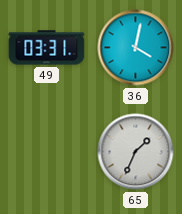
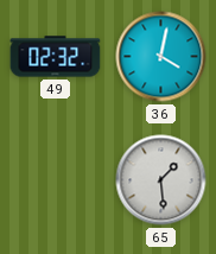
49: 03:31 -> 02:32 (56, 57)
65: 1:34 -> 1:29 (161, 180)
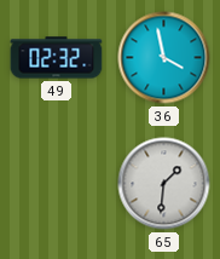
36: 4:02 -> 3:58 (164, 58)
65: 1:29 -> 1:31 (164, 184)
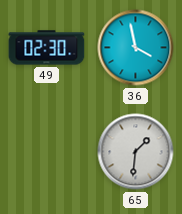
49: 02:32 -> 02:30 (47, 48)
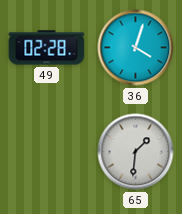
49: 02:30 -> 02:28 (47, 48)
36: 3:58 -> 4:03 (136, 48)
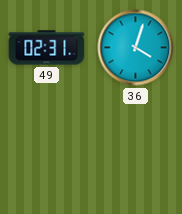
49: 02:28 -> 02:31 (47, 48)
65: 1:31 -> none (136, 152)
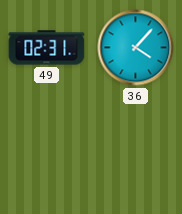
36: 4:03 -> 4:07 (136, 48)
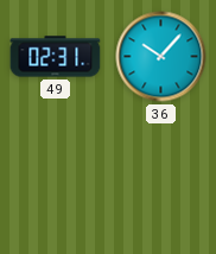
36: 4:07 -> 10:07 (161, 57)
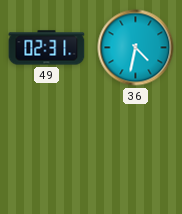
36: 10:07 -> 4:32 (136, 48)
